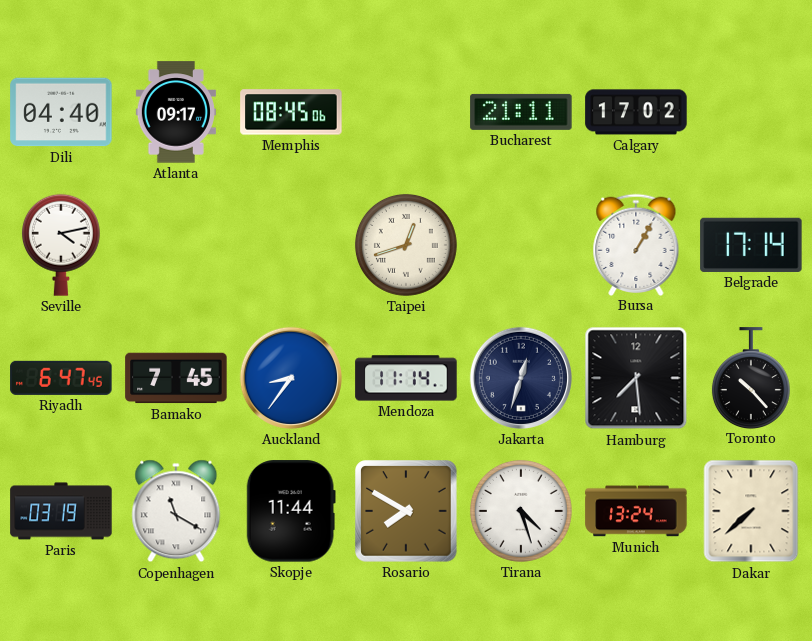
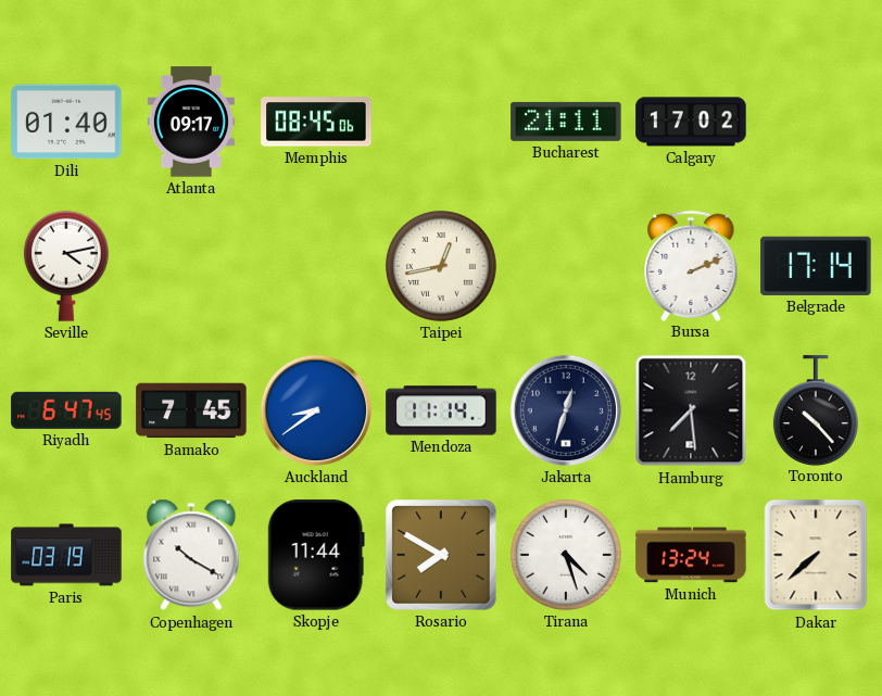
Dili: 04:40 -> 01:40 (66, 122)
Taipei: 12:42 -> 12:43 (441, 266)
Bursa: 1:05 -> 2:11 (691, 265)
Auckland: 8:36 -> 8:39 (316, 410)
Copenhagen: 11:20 -> 10:20 (191, 555)
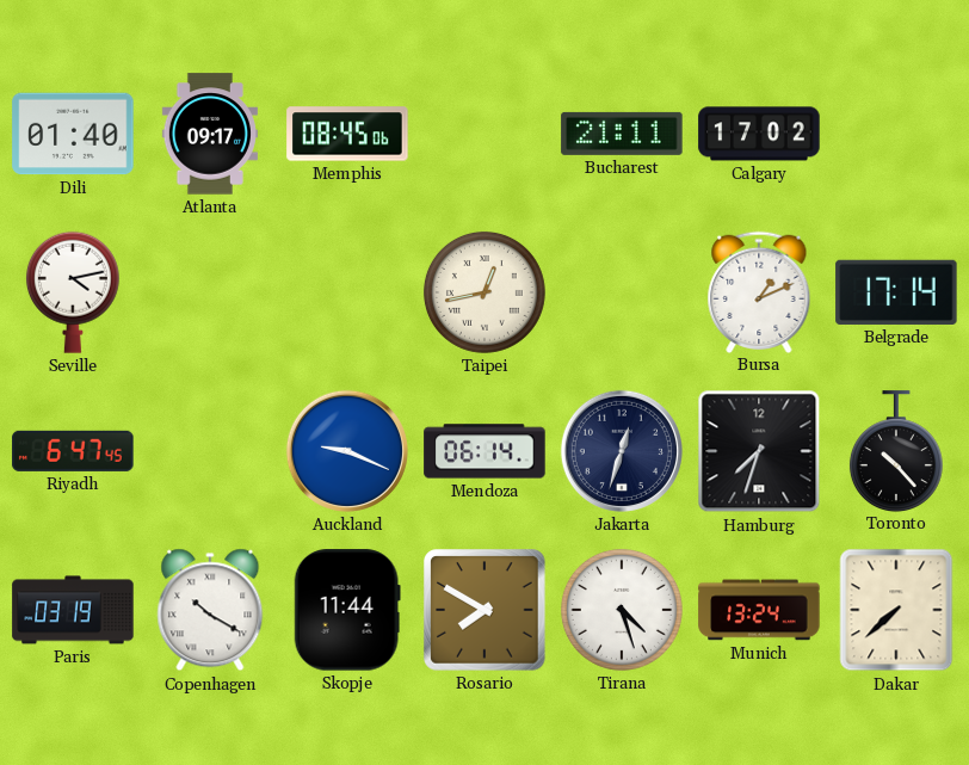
Bursa: 2:11 -> 1:11 (759, 291)
Bamako: 7:45 -> none (191, 410)
Auckland: 8:39 -> 9:19 (347, 451)
Mendoza: 11:14 -> 06:14 (484, 451)
Hamburg: 7:29 -> 7:33 (759, 451)
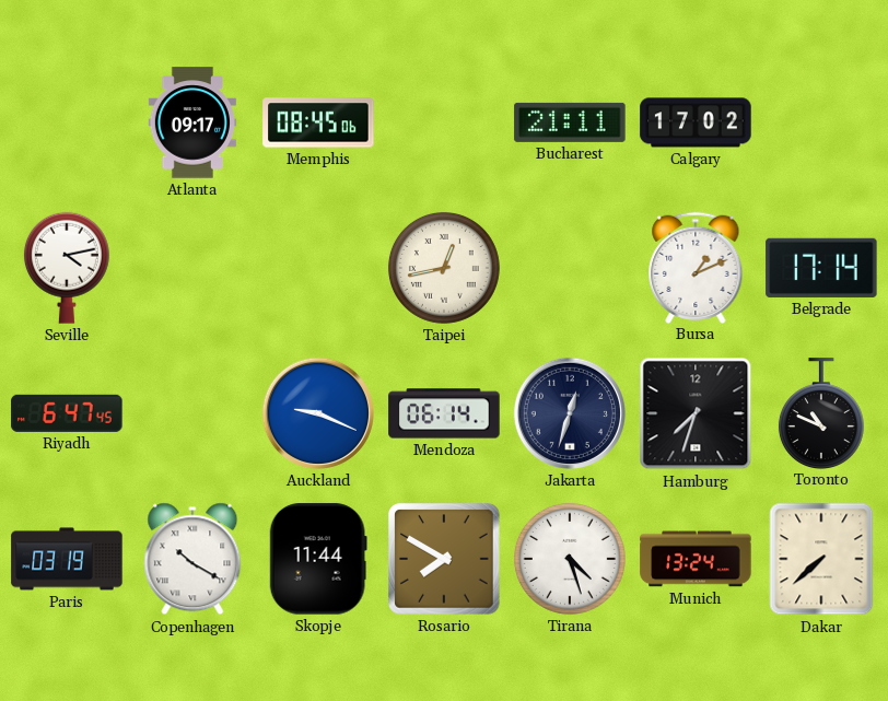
Dili: 01:40 -> none (73, 134)
Toronto: 10:23 -> 10:49 (821, 413)
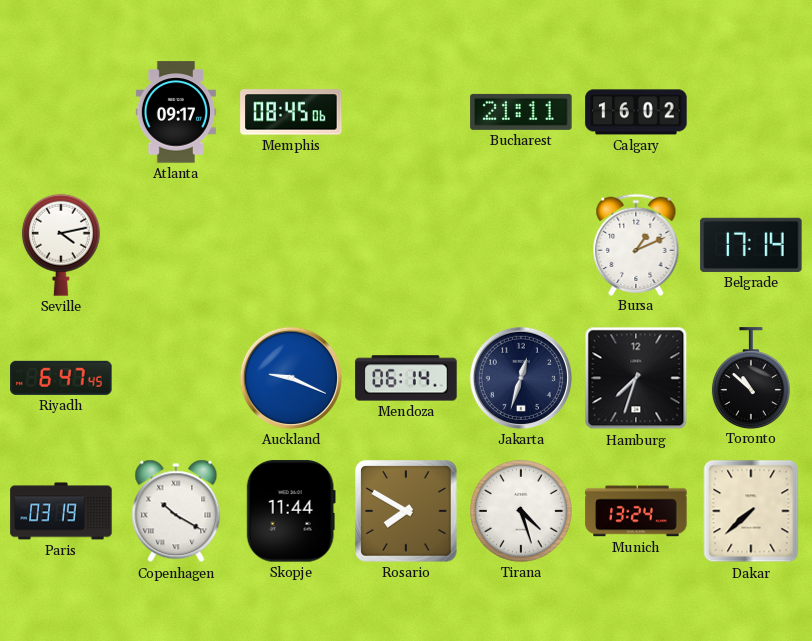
Calgary: 17:02 -> 16:02 (636, 112)
Taipei: 12:43 -> none (444, 268)
Toronto: 10:49 -> 10:52 (751, 378)
